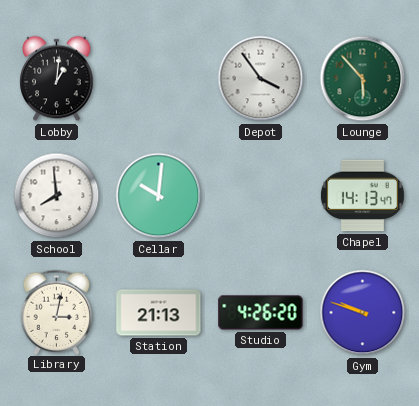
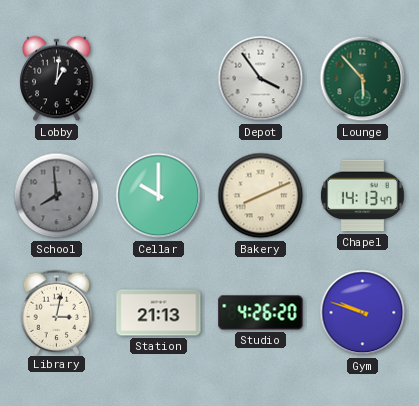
School dial: white -> grey (57, 196)
Cellar: 10:01 -> 10:00 (159, 196)
Bakery: none -> 8:11 (261, 196)
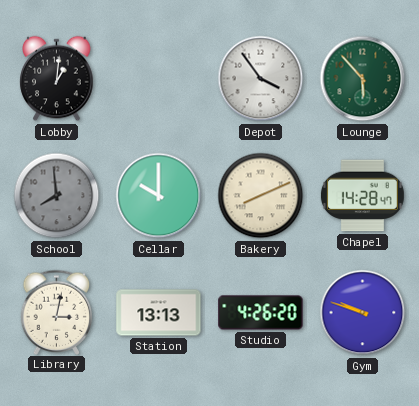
Chapel: 14:13 -> 14:28 (362, 196)
Station: 21:13 -> 13:13 (159, 313)
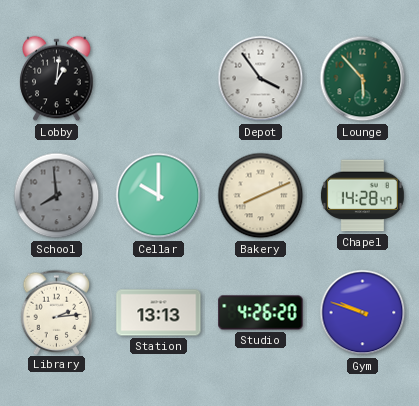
Library: 3:02 -> 2:14 (57, 312)
